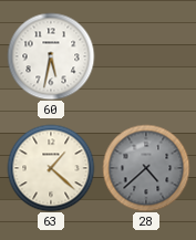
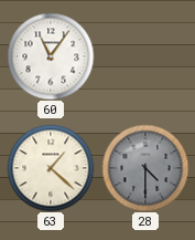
60: 5:32 -> 11:06 (51, 56)
28: 4:38 -> 4:30 (145, 168)
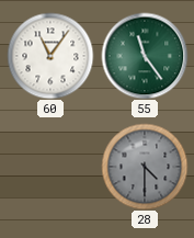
55: none -> 11:24 (145, 56)
63: 1:22 -> none (51, 168)
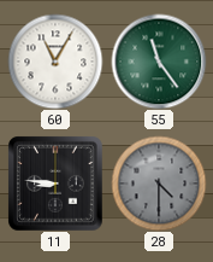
60: 11:06 -> 11:05 (55, 62)
11: none -> 8:46 (55, 184)
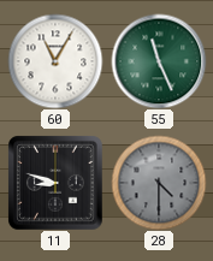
55: 11:24 -> 11:26 (159, 61)
11: 8:46 -> 8:48 (55, 183)
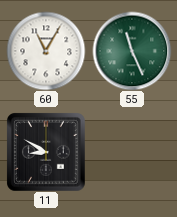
11: 8:48 -> 8:50 (46, 152)
28: 4:30 -> none (159, 183)
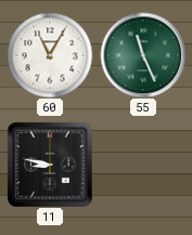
11: 8:50 -> 8:47 (50, 165)
